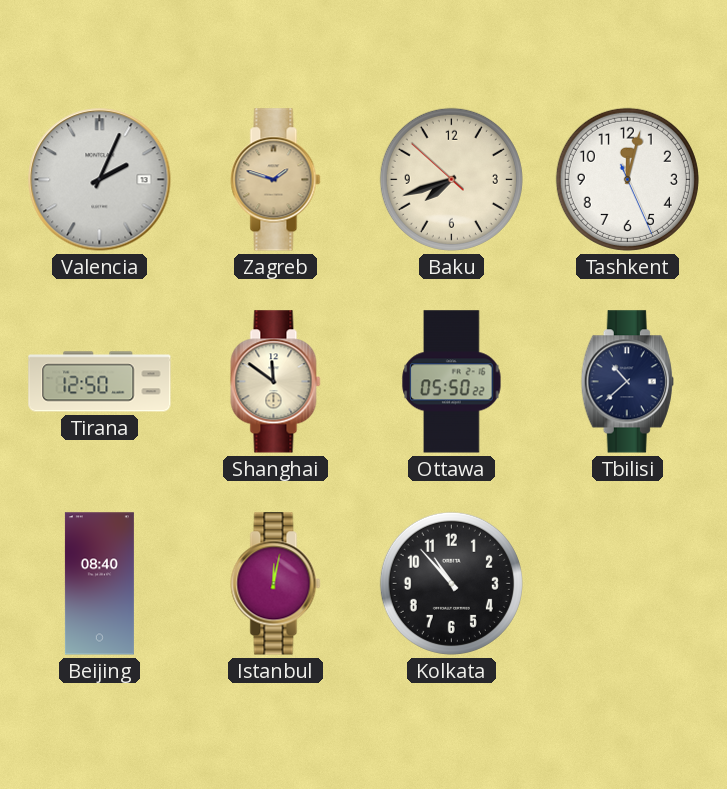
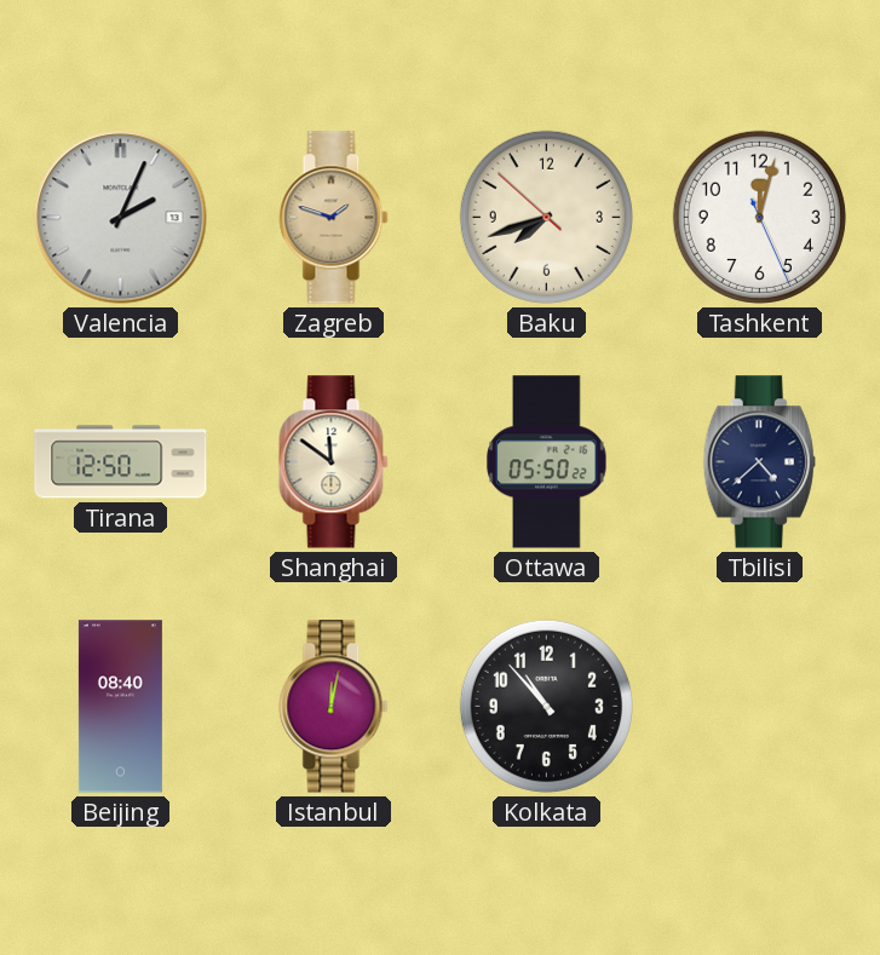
Tbilisi: 10:38 -> 4:38 (759, 462)
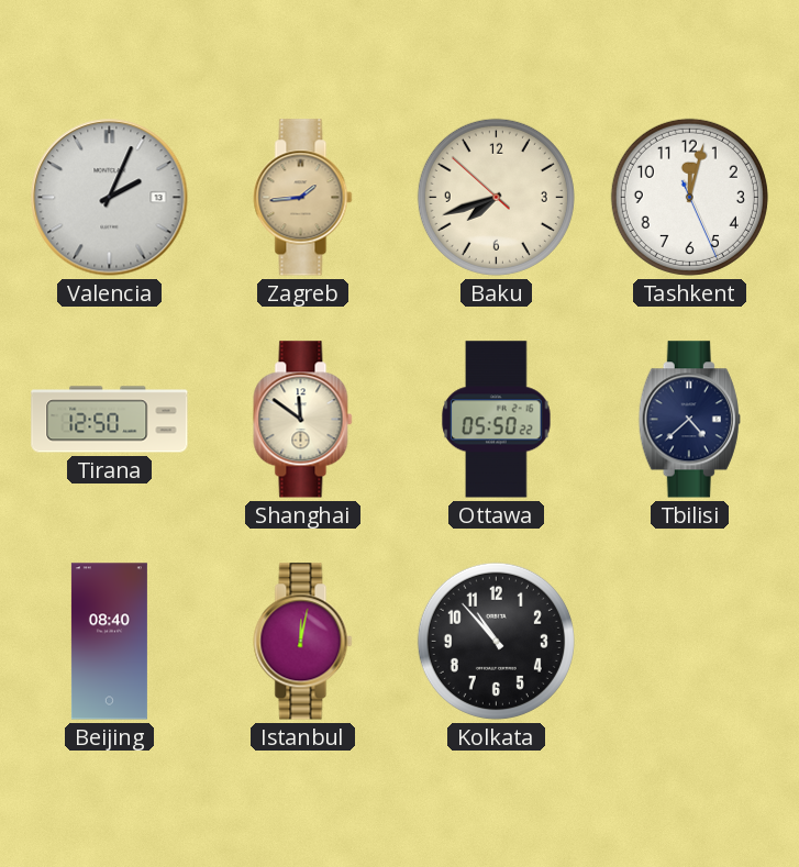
Zagreb: 1:48 -> 1:44 (303, 198)
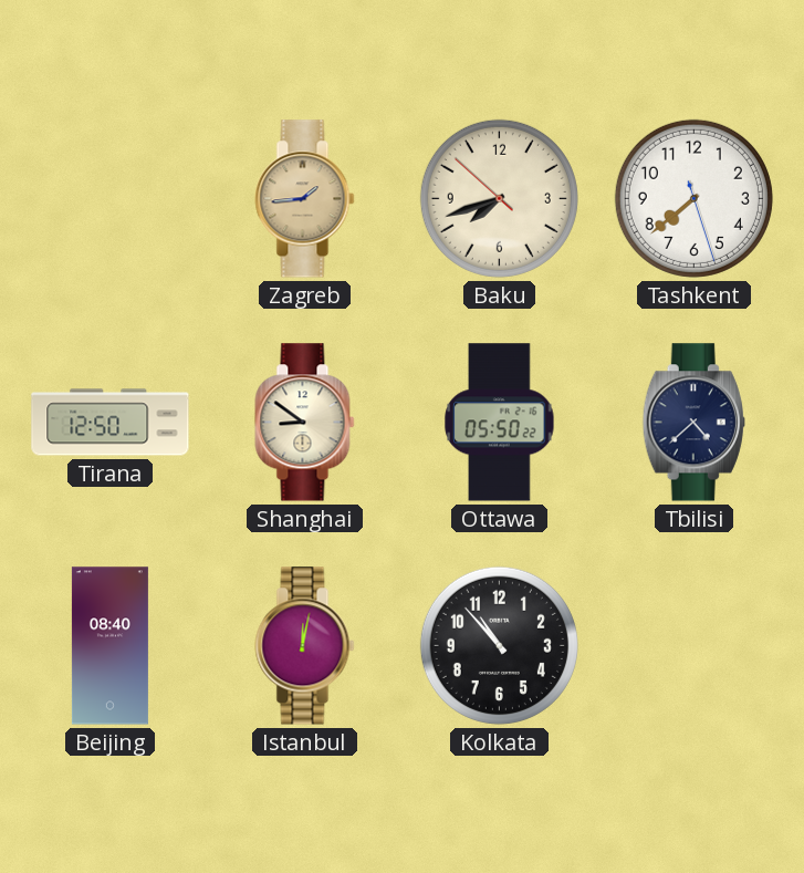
Valencia: 2:04 -> none (110, 198)
Tashkent: 12:02 -> 7:38 (693, 198)
Shanghai: 11:51 -> 8:51 (305, 423)
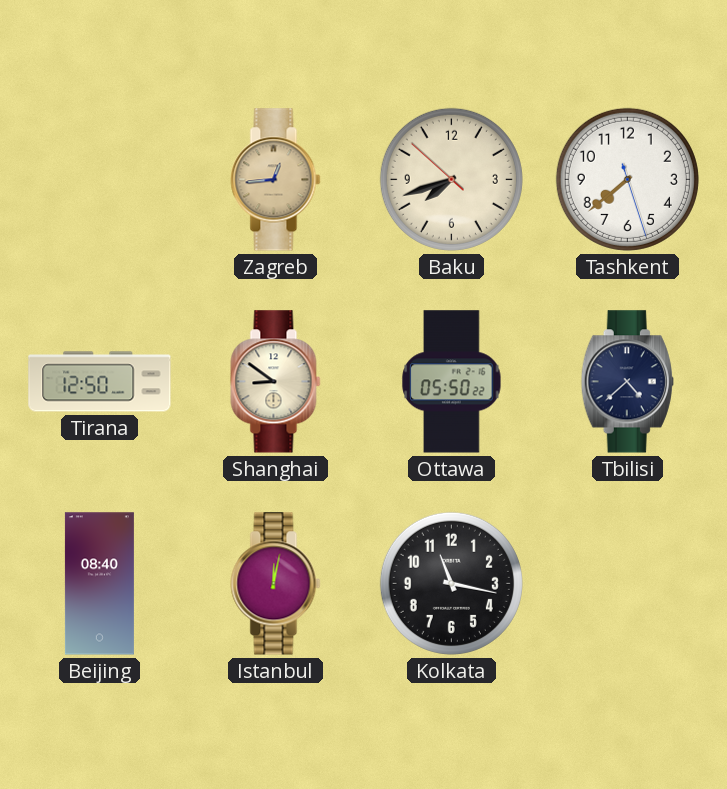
Zagreb: 1:44 -> 12:44 (276, 180)
Kolkata: 10:53 -> 11:17 (451, 583)
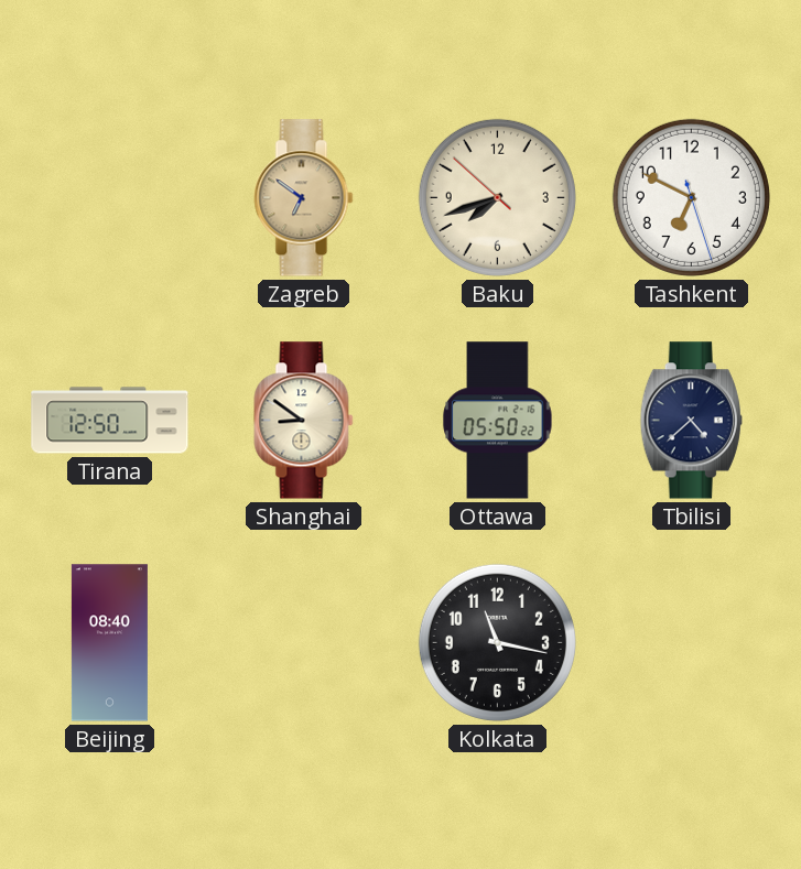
Zagreb: 12:44 -> 6:51 (304, 198)
Tashkent: 7:38 -> 6:49 (691, 197)
Istanbul: 12:02 -> none (276, 584)
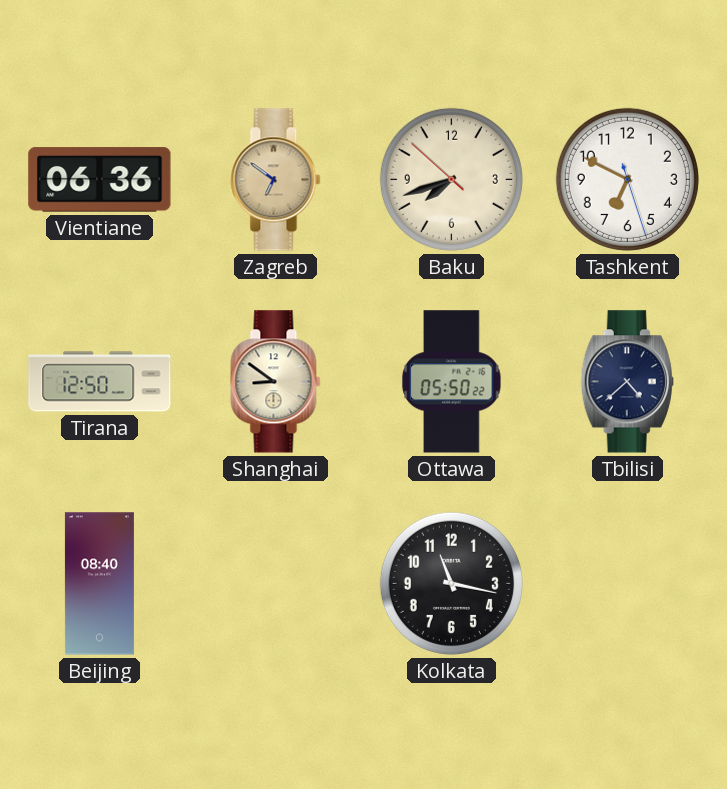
Vientiane: none -> 06:36 (100, 180)
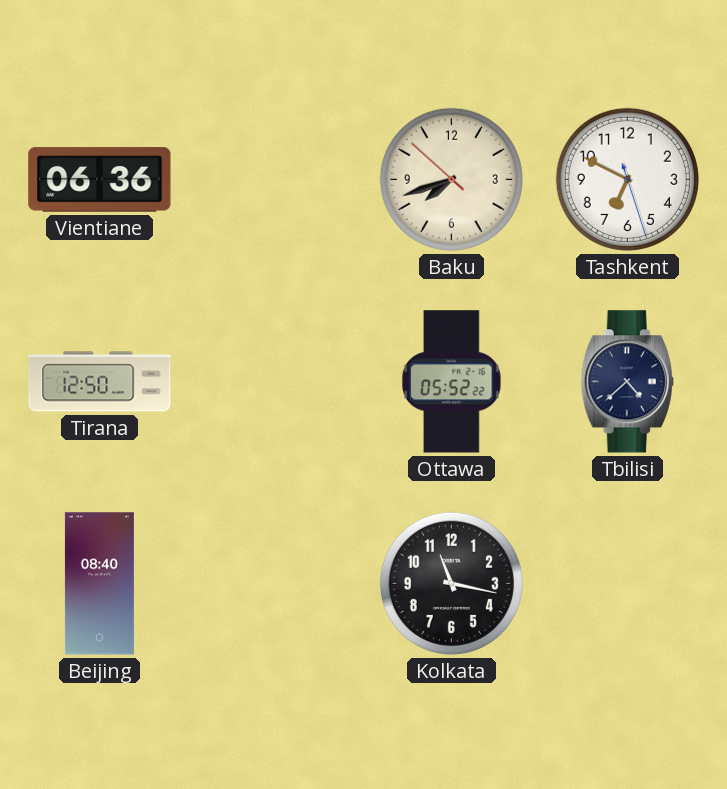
Zagreb: 6:51 -> none (276, 180)
Shanghai: 8:51 -> none (276, 382)
Ottawa: 05:50 -> 05:52 (452, 382)
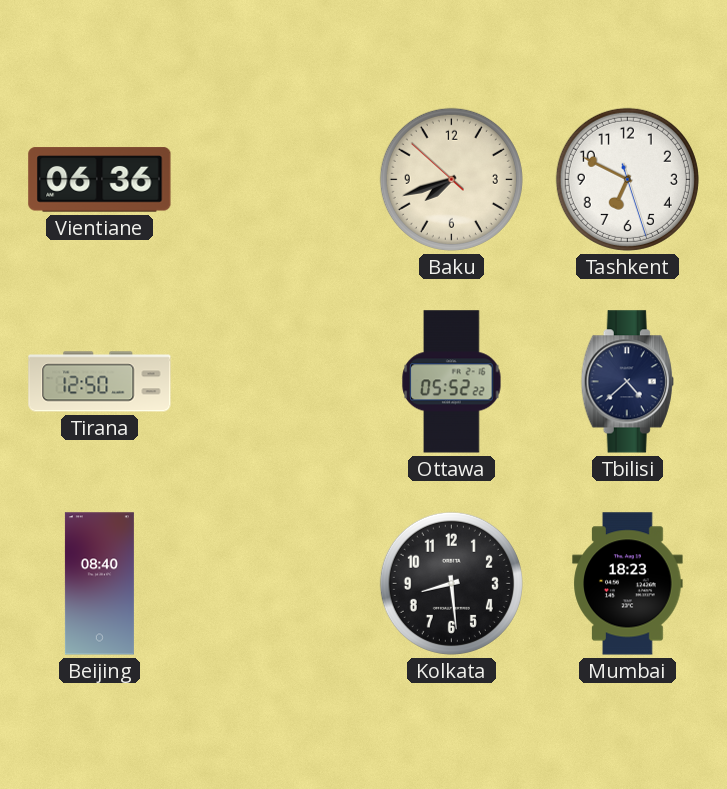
Kolkata: 11:17 -> 8:29 (451, 583)
Mumbai: none -> 18:23 (628, 584)
